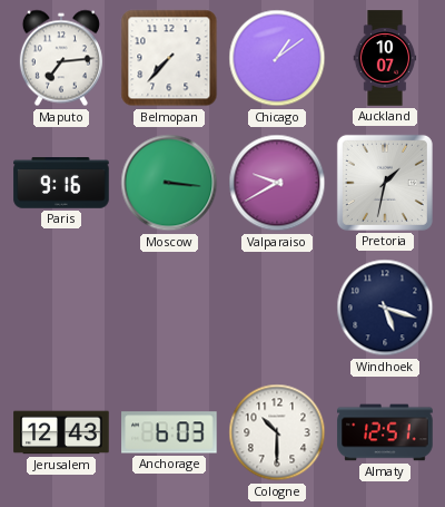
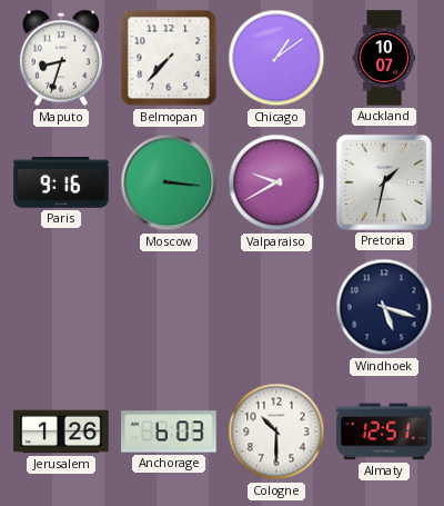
Maputo: 7:14 -> 8:33 (61, 58)
Jerusalem: 12:43 -> 1:26 (61, 431)
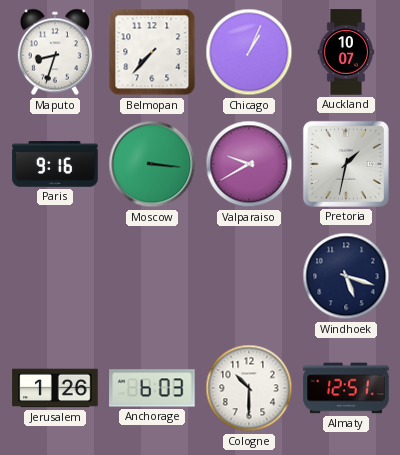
Chicago: 1:09 -> 1:04 (249, 52)
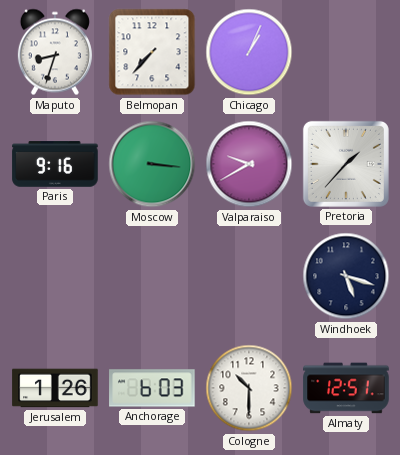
Auckland: 10:07 -> none (346, 52)
Pretoria: 1:32 -> 1:37 (346, 164)
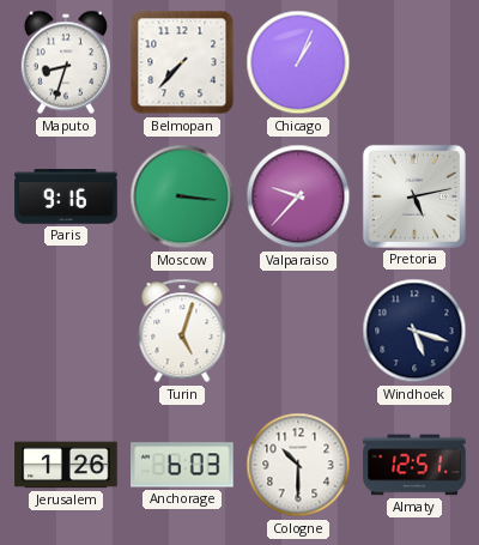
Valparaiso: 9:40 -> 9:37 (298, 196)
Pretoria: 1:37 -> 5:13 (414, 196)
Turin: none -> 5:03 (182, 331)
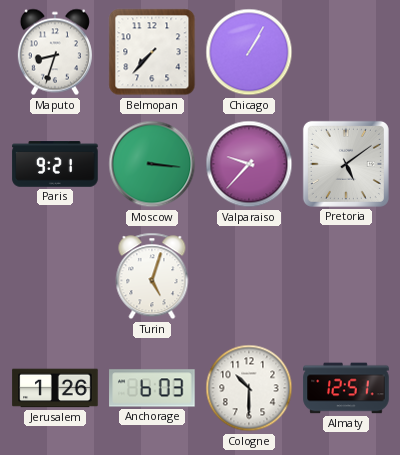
Chicago: 1:04 -> 1:05 (249, 52)
Paris: 9:16 -> 9:21 (55, 164)
Pretoria: 5:13 -> 5:09 (346, 164)
Windhoek: 5:18 -> none (414, 331)
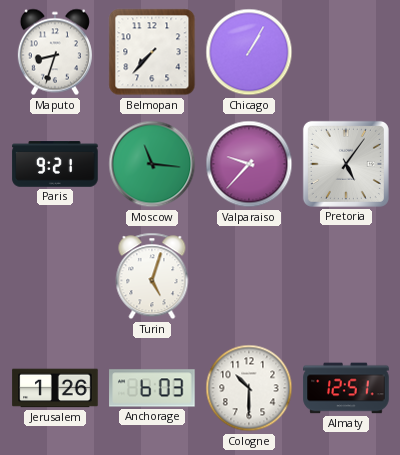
Moscow: 3:16 -> 11:16 (152, 164)
Pretoria: 5:09 -> 5:06 (346, 164)
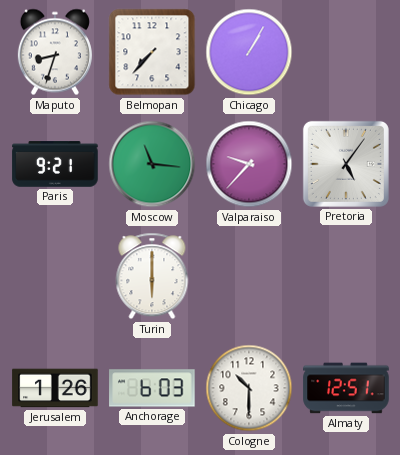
Turin: 5:03 -> 6:00 (152, 276)
